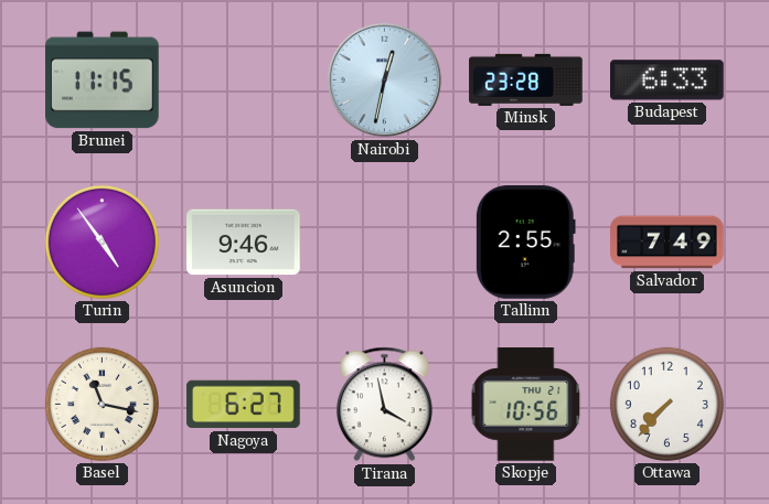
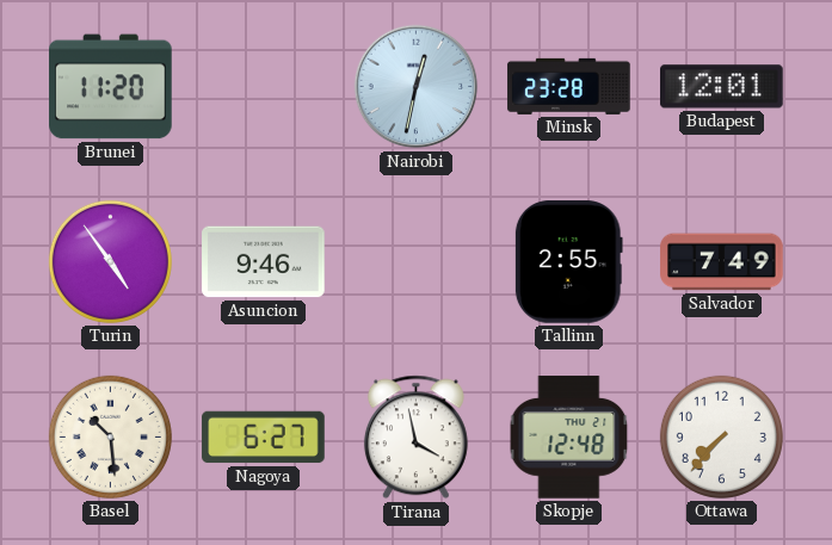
Brunei: 11:15 -> 11:20 (111, 87)
Budapest: 6:33 -> 12:01 (722, 87)
Basel: 11:17 -> 10:29 (110, 436)
Skopje: 10:56 -> 12:48 (569, 438)
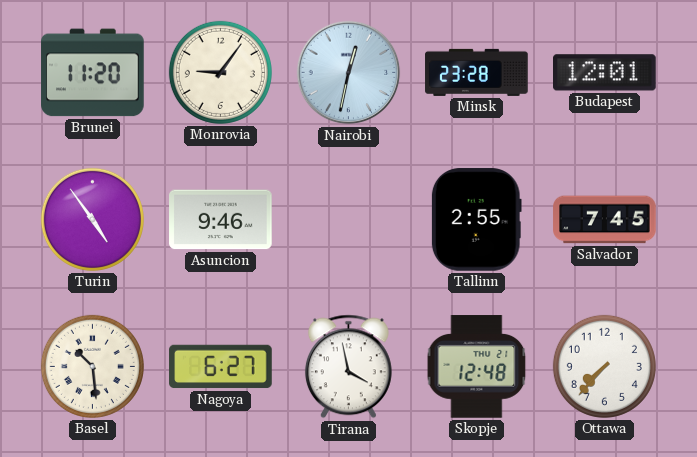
Monrovia: none -> 9:06 (220, 72)
Salvador: 7:49 -> 7:45 (605, 220)
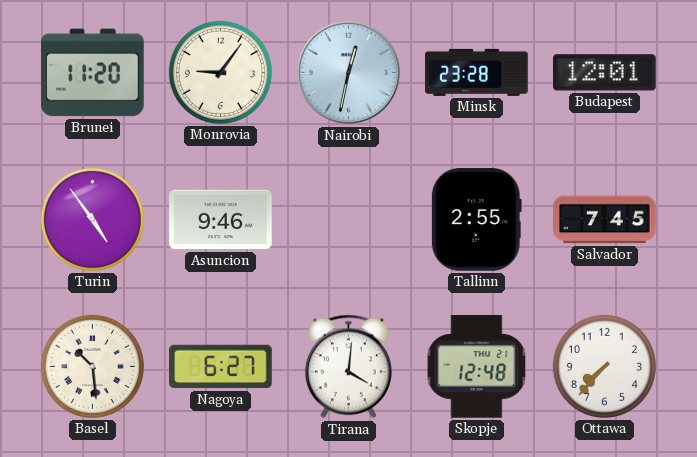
Tirana: 3:58 -> 4:01 (348, 367)
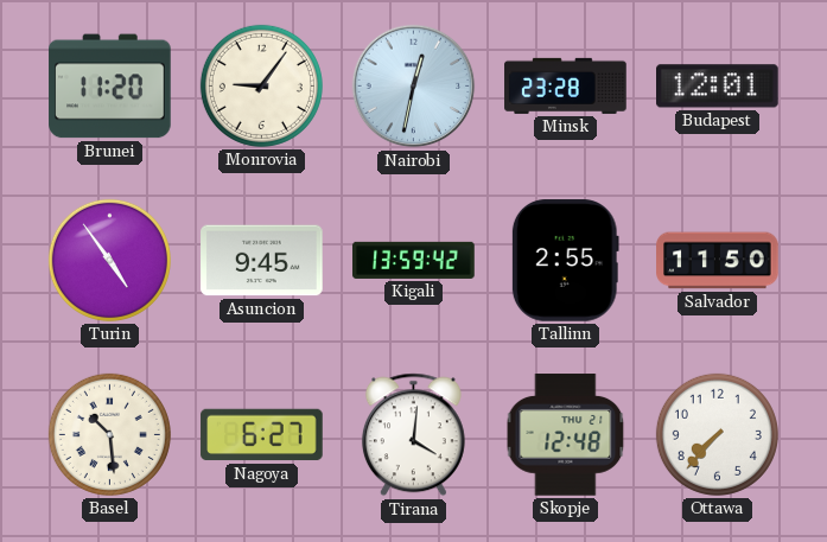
Asuncion: 9:46 -> 9:45 (262, 261)
Kigali: none -> 13:59 (414, 260)
Salvador: 7:45 -> 11:50 (718, 261)
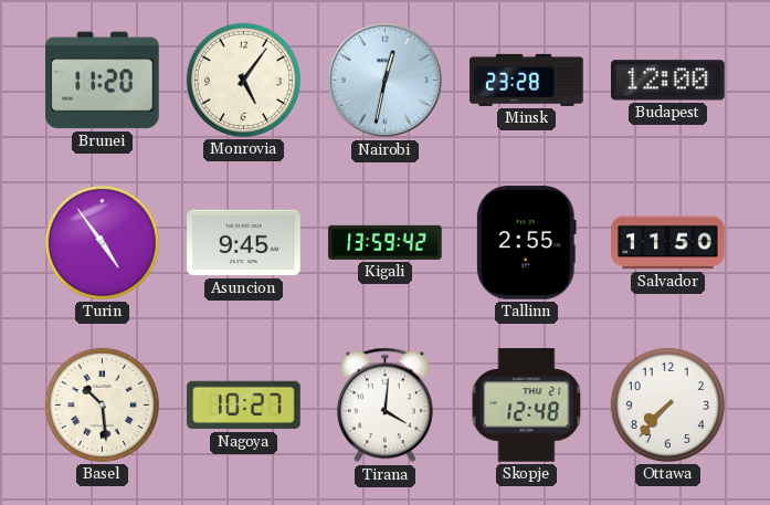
Monrovia: 9:06 -> 5:06 (243, 80)
Budapest: 12:01 -> 12:00 (668, 81)
Nagoya: 6:27 -> 10:27 (244, 406)
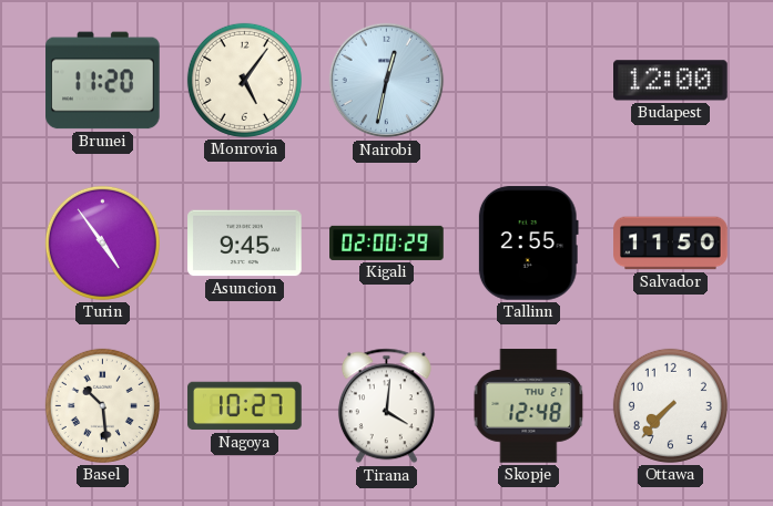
Minsk: 23:28 -> none (527, 80)
Kigali: 13:59 -> 02:00 (387, 242)
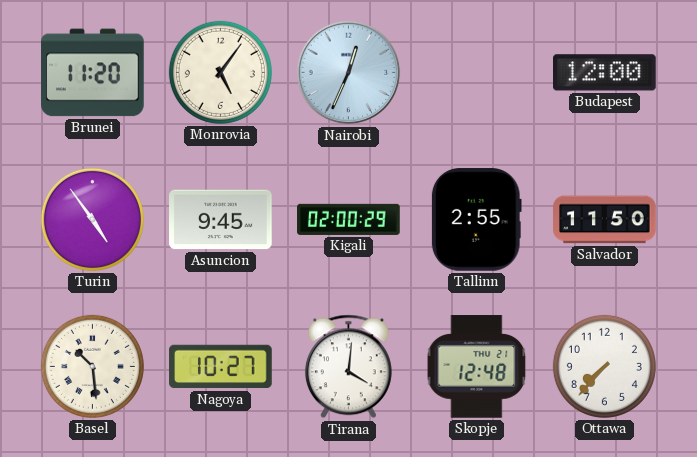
Nairobi: 12:32 -> 12:34 (349, 73)
